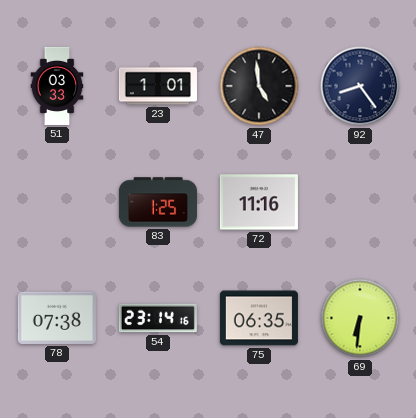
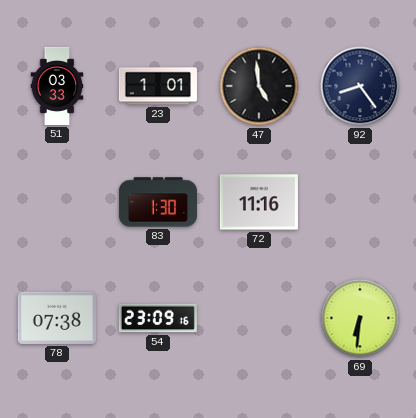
83: 1:25 -> 1:30 (158, 202)
54: 23:14 -> 23:09 (158, 318)
75: 06:35 -> none (259, 318)
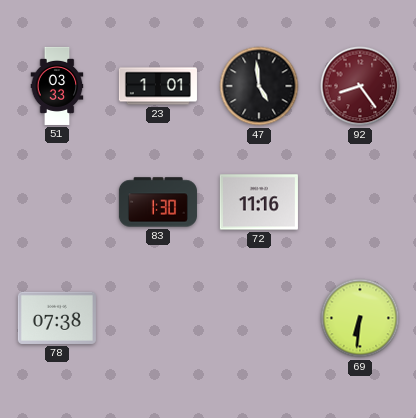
92 dial: navy -> burgundy (360, 86)
54: 23:09 -> none (158, 318)
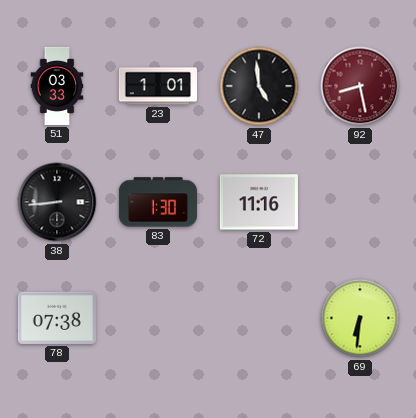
92: 8:24 -> 8:28 (360, 86)
38: none -> 8:44 (57, 202)
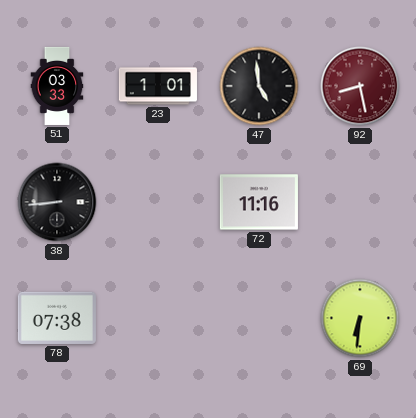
83: 1:30 -> none (158, 202)
